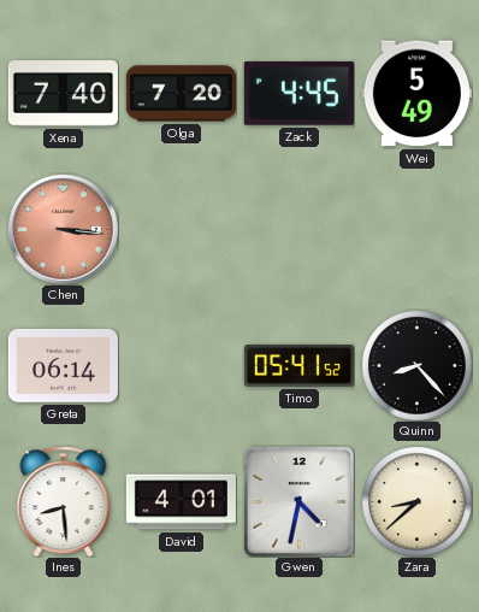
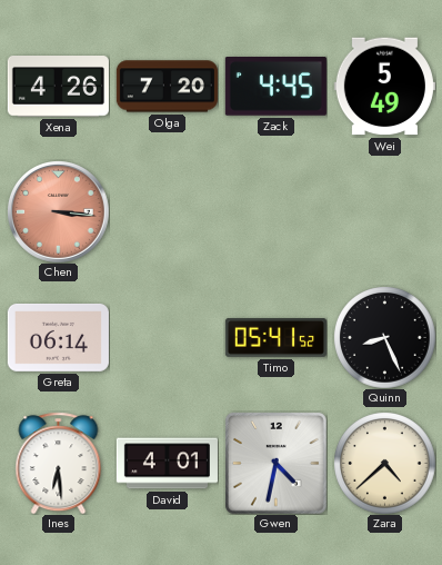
Xena: 7:40 -> 4:26 (58, 87)
Quinn: 8:23 -> 8:26 (384, 337)
Ines: 8:29 -> 6:29 (59, 463)
Zara: 8:38 -> 4:38 (384, 463)
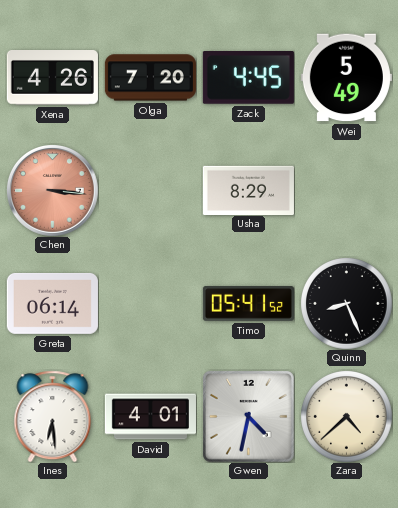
Usha: none -> 8:29 (248, 190)
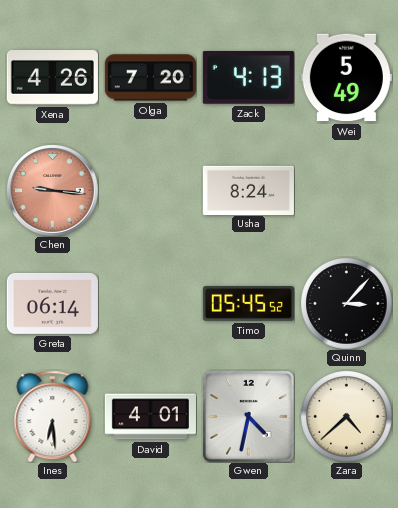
Zack: 4:45 -> 4:13 (248, 78)
Chen: 3:16 -> 9:16 (53, 191)
Usha: 8:29 -> 8:24 (248, 190)
Timo: 05:41 -> 05:45 (248, 304)
Quinn: 8:26 -> 3:07 (346, 303)
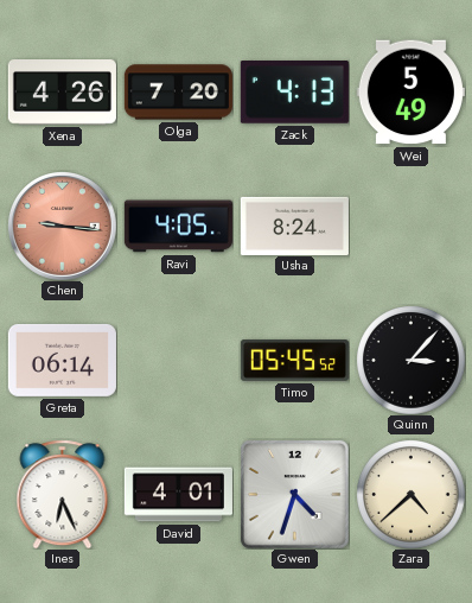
Ravi: none -> 4:05 (178, 227)
Ines: 6:29 -> 6:26 (63, 494)
Gwen: 4:32 -> 4:33 (295, 495)
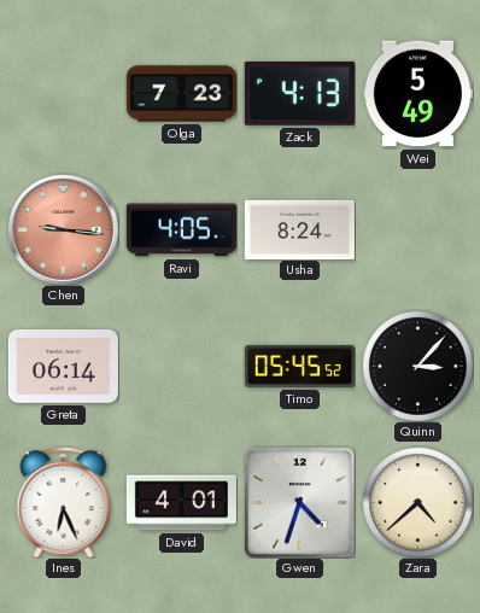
Xena: 4:26 -> none (62, 93)
Olga: 7:20 -> 7:23 (181, 94)
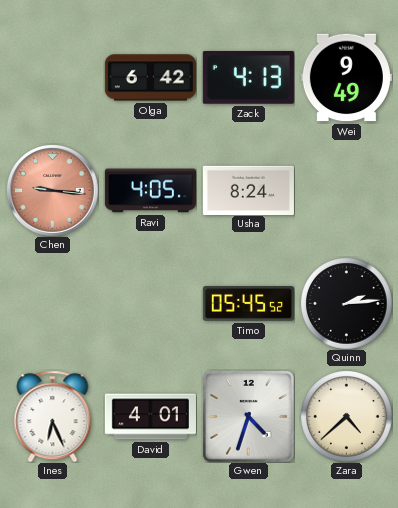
Olga: 7:23 -> 6:42 (150, 78)
Wei: 5:49 -> 9:49 (346, 78)
Greta: 06:14 -> none (63, 366)
Quinn: 3:07 -> 2:14 (346, 303)
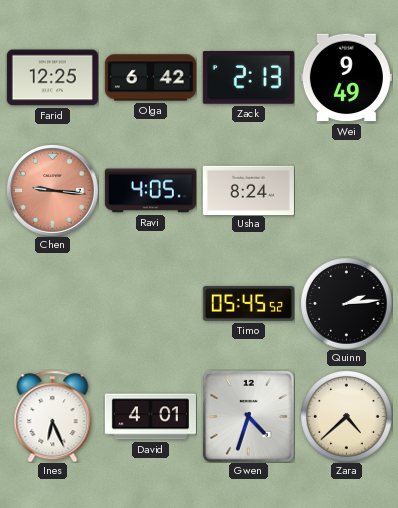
Farid: none -> 12:25 (52, 78)
Zack: 4:13 -> 2:13 (248, 78)
